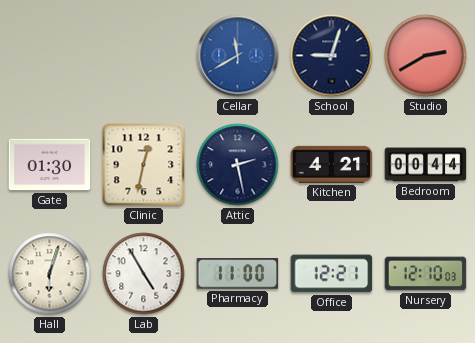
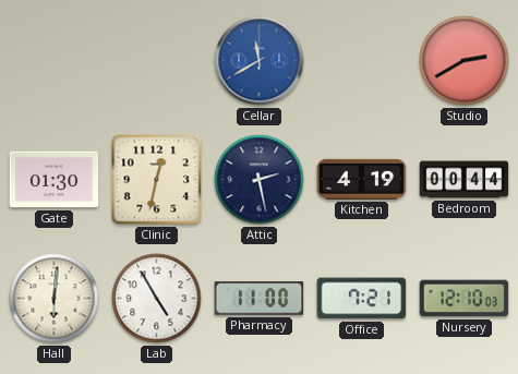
School: 9:03 -> none (332, 56)
Kitchen: 4:21 -> 4:19 (362, 179)
Hall: 6:03 -> 6:01 (55, 299)
Office: 12:21 -> 7:21 (362, 299)
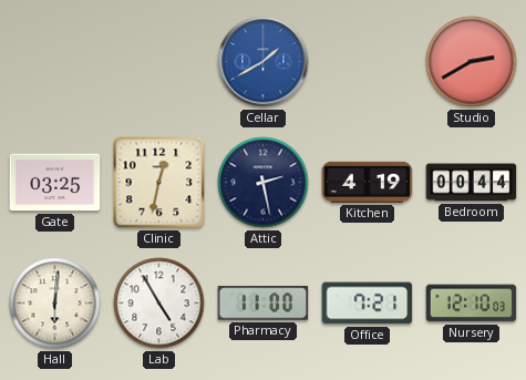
Cellar: 11:40 -> 1:40 (264, 62)
Gate: 01:30 -> 03:25 (55, 183)
